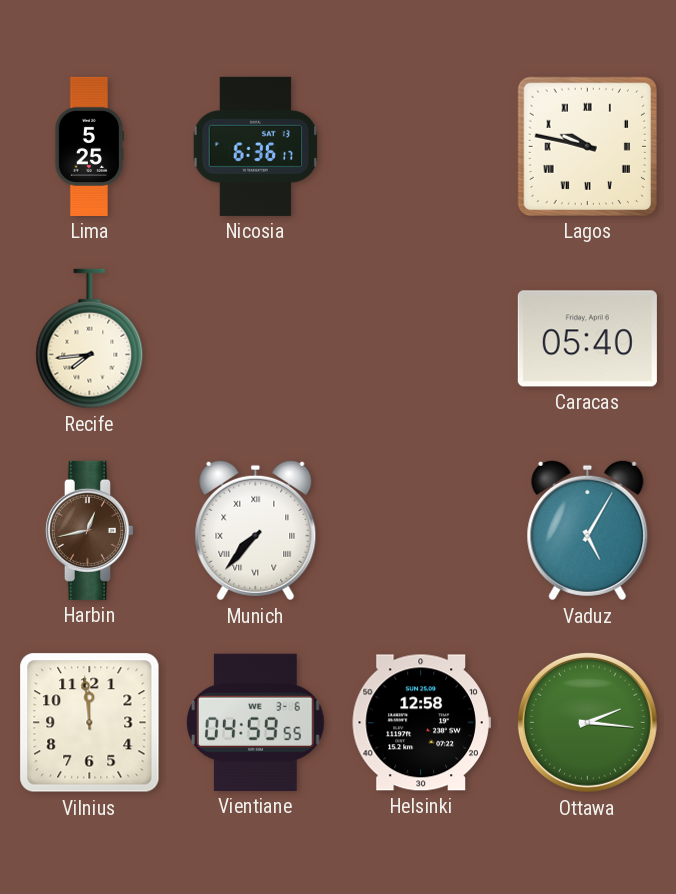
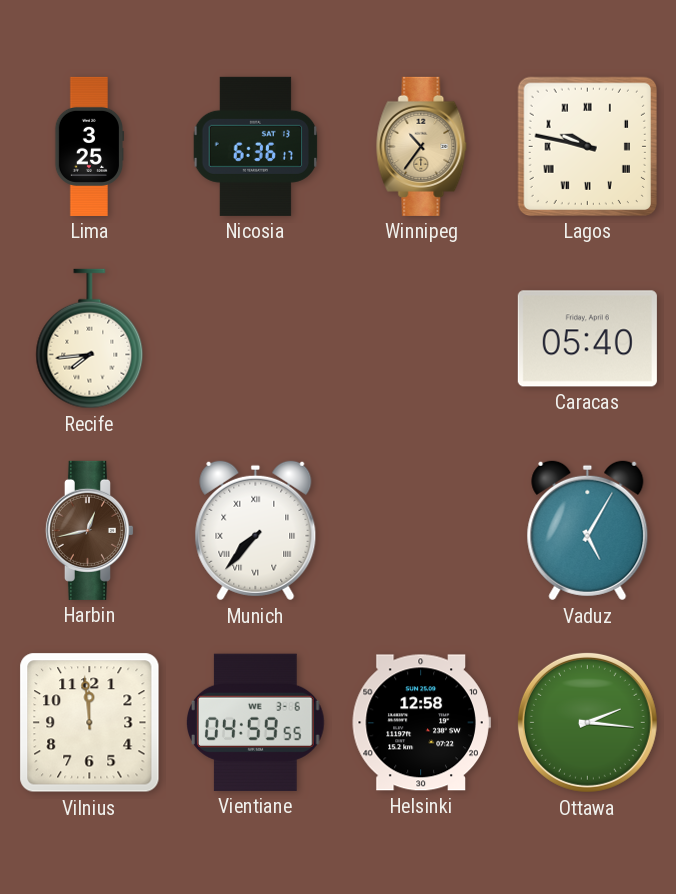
Lima: 5:25 -> 3:25 (89, 146)
Winnipeg: none -> 10:36 (422, 146)
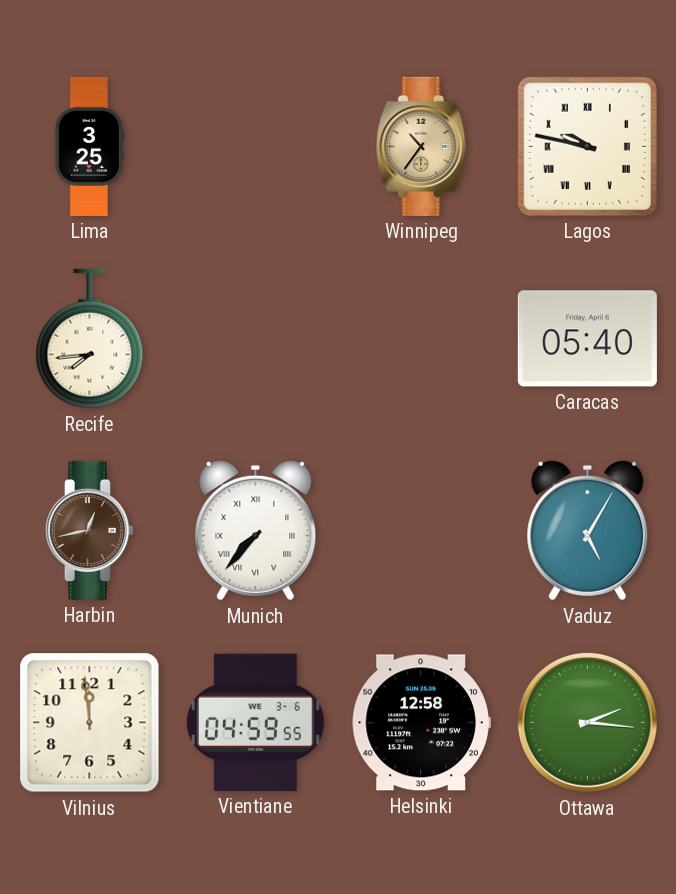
Nicosia: 6:36 -> none (256, 146)
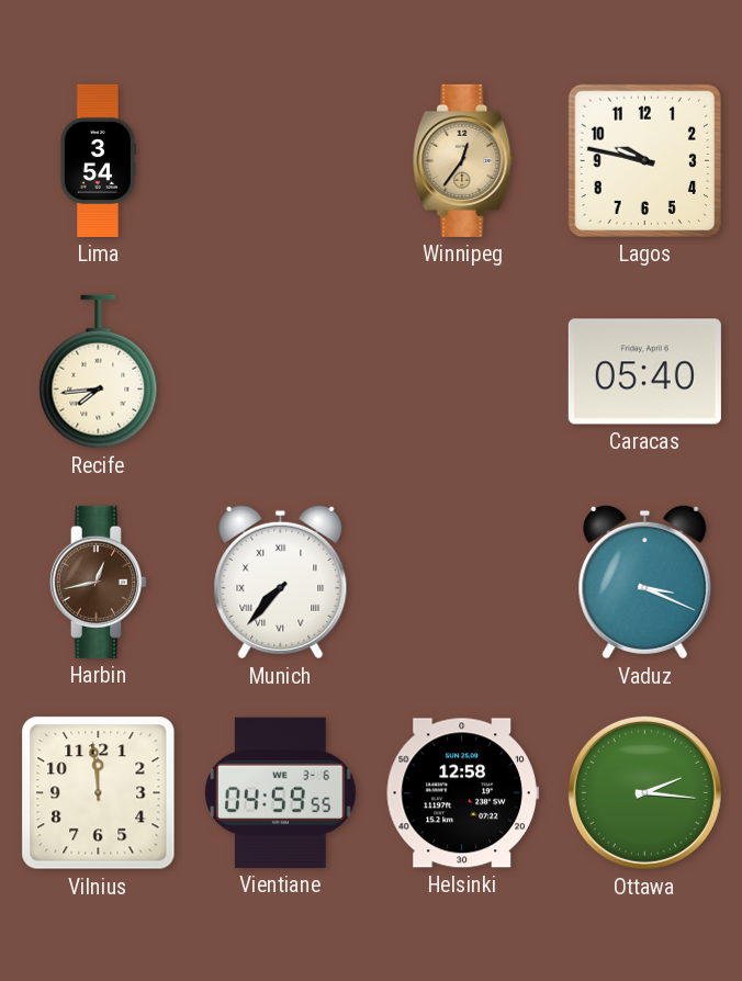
Lima: 3:25 -> 3:54 (98, 160)
Winnipeg: 10:36 -> 12:36 (463, 160)
Lagos numerals: Roman -> Arabic (644, 160)
Vaduz: 5:05 -> 3:19 (645, 583)
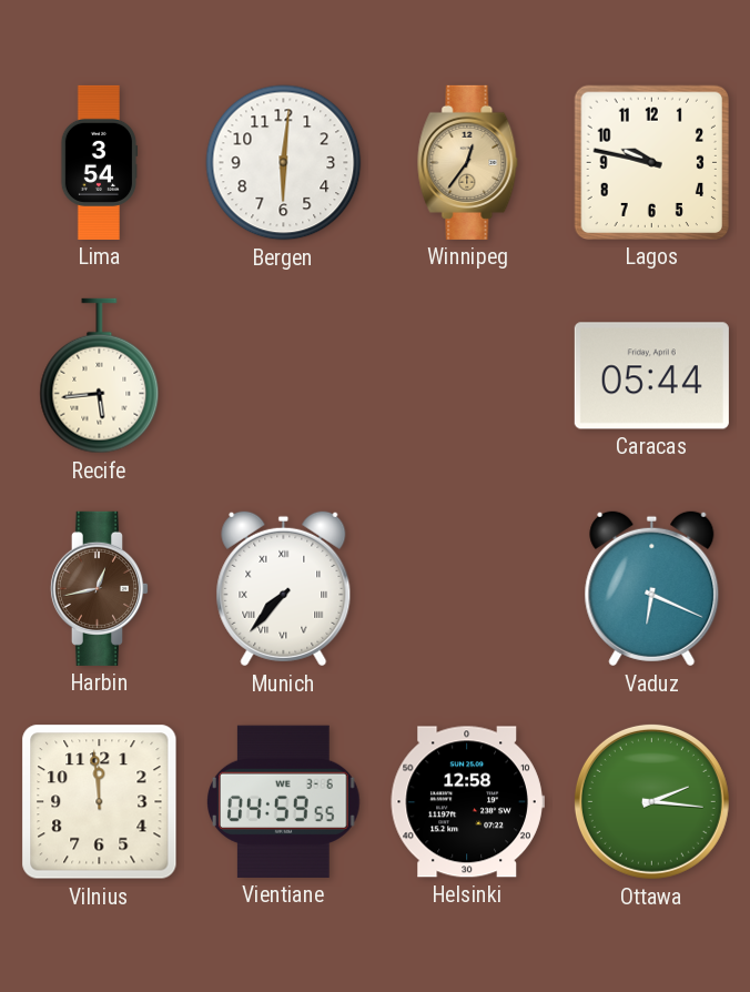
Bergen: none -> 6:01 (284, 163)
Recife: 7:44 -> 5:44 (100, 376)
Caracas: 05:40 -> 05:44 (651, 376)
Vaduz: 3:19 -> 6:19 (652, 589)
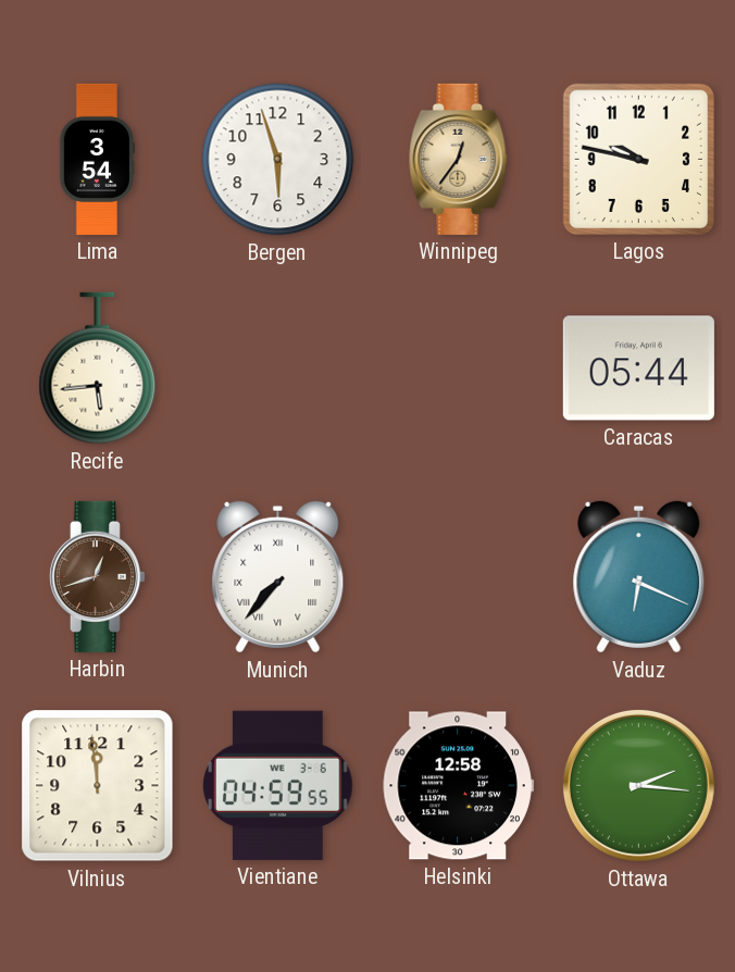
Bergen: 6:01 -> 5:57 (278, 160)
Harbin: 12:43 -> 12:42 (97, 576)
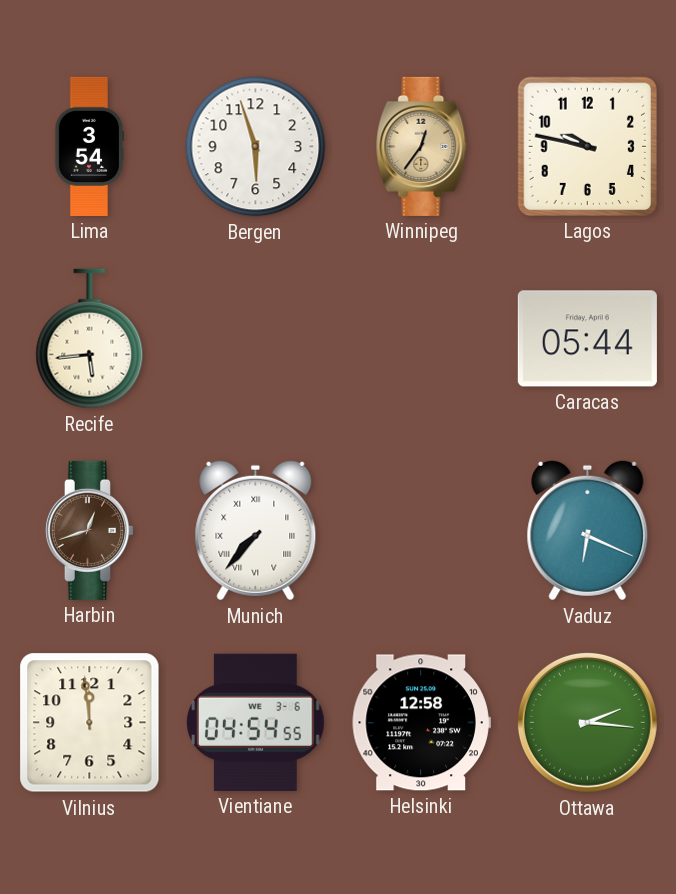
Vientiane: 04:59 -> 04:54 (256, 722)
